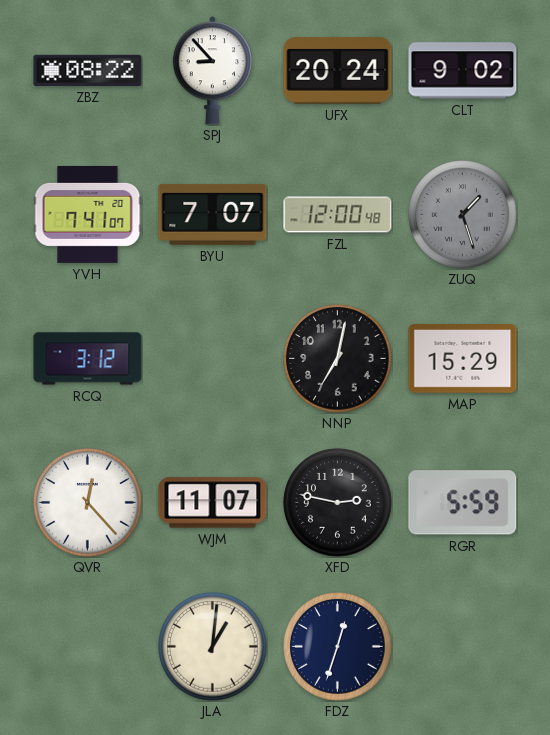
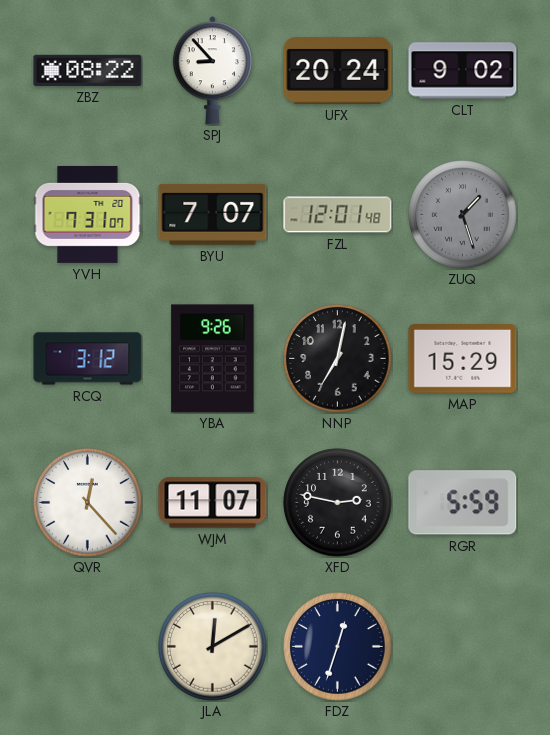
YVH: 7:41 -> 7:31 (88, 214)
FZL: 12:00 -> 12:01 (338, 215)
YBA: none -> 9:26 (213, 359)
JLA: 1:01 -> 12:10 (213, 647)
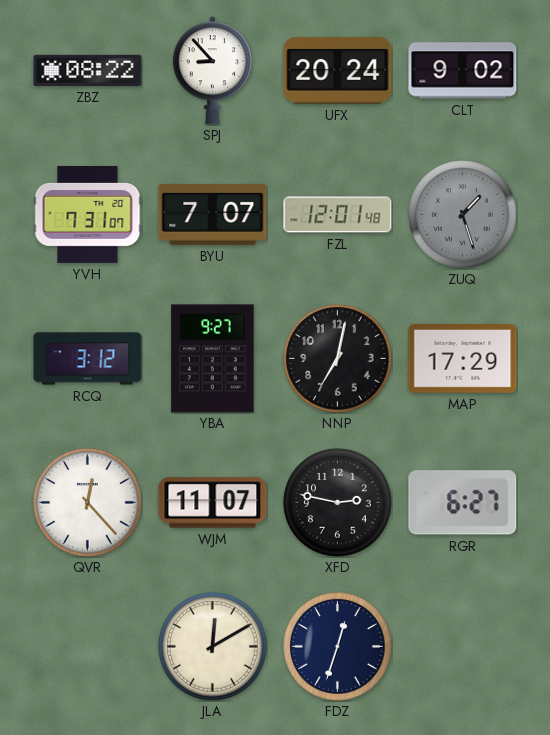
YBA: 9:26 -> 9:27 (213, 359)
MAP: 15:29 -> 17:29 (463, 359)
RGR: 5:59 -> 6:27 (463, 503)
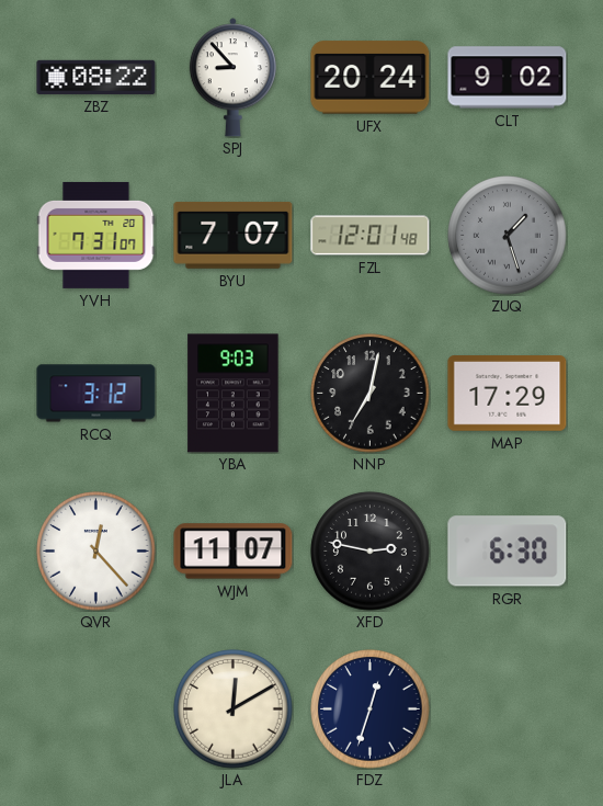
YBA: 9:27 -> 9:03 (234, 394)
RGR: 6:27 -> 6:30 (508, 552)
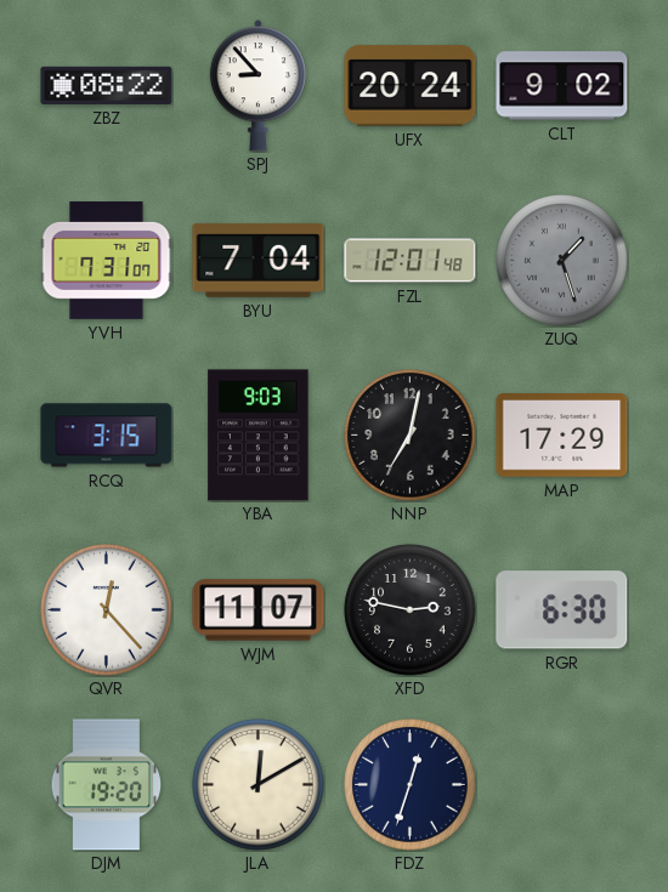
BYU: 7:07 -> 7:04 (259, 260)
RCQ: 3:12 -> 3:15 (107, 436)
DJM: none -> 19:20 (107, 785)
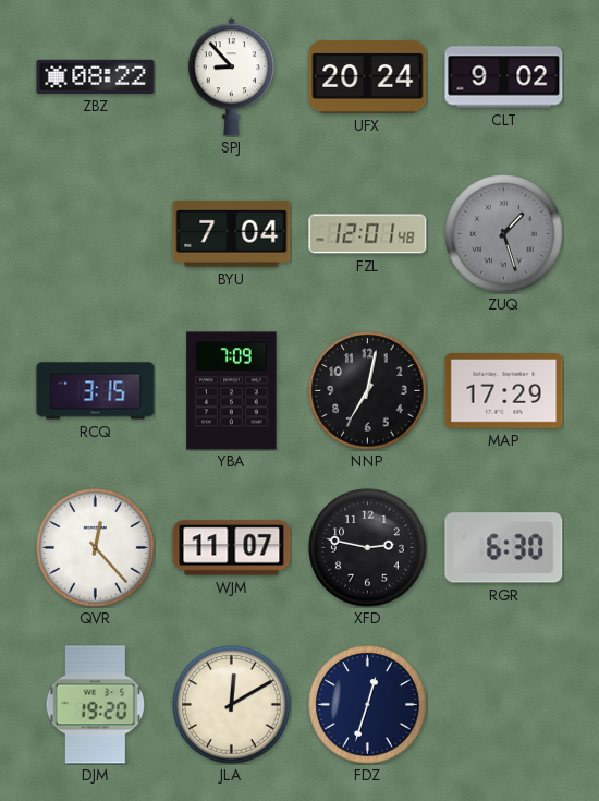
YVH: 7:31 -> none (107, 260)
YBA: 9:03 -> 7:09 (232, 391)
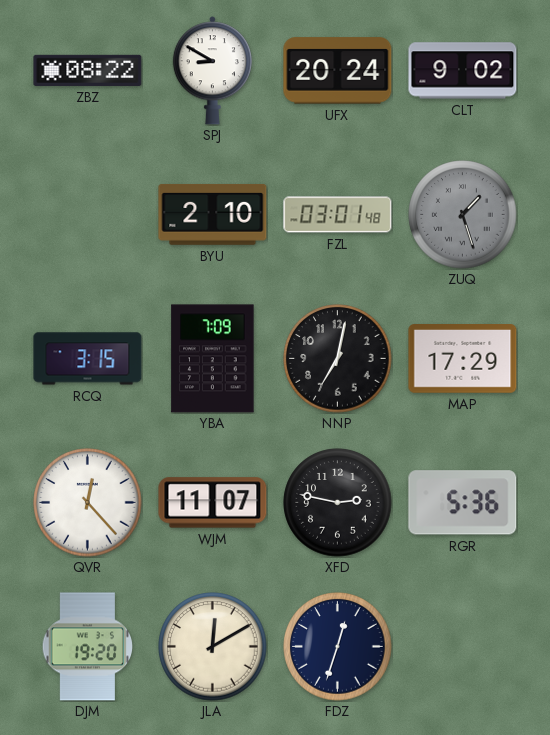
SPJ: 8:53 -> 8:50 (212, 71)
BYU: 7:04 -> 2:10 (213, 214)
FZL: 12:01 -> 03:01 (338, 215)
RGR: 6:30 -> 5:36 (463, 503)
